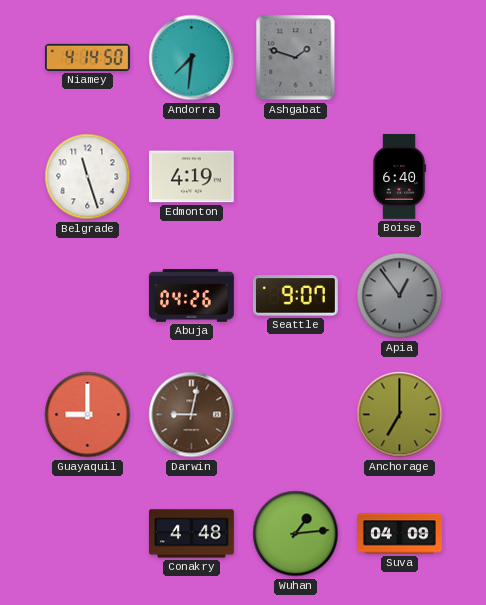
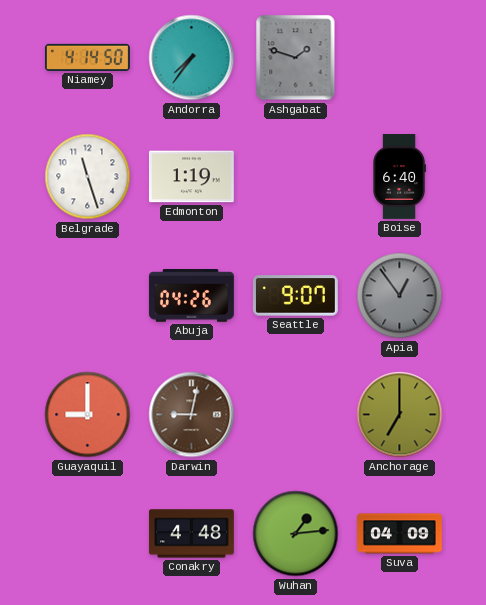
Andorra: 7:31 -> 7:36 (192, 58)
Edmonton: 4:19 -> 1:19 (191, 177)
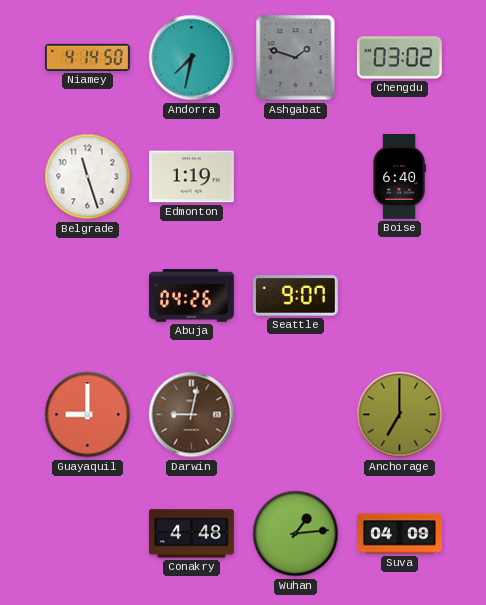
Andorra: 7:36 -> 7:32 (192, 58)
Chengdu: none -> 03:02 (399, 58)
Apia: 12:54 -> none (400, 296)
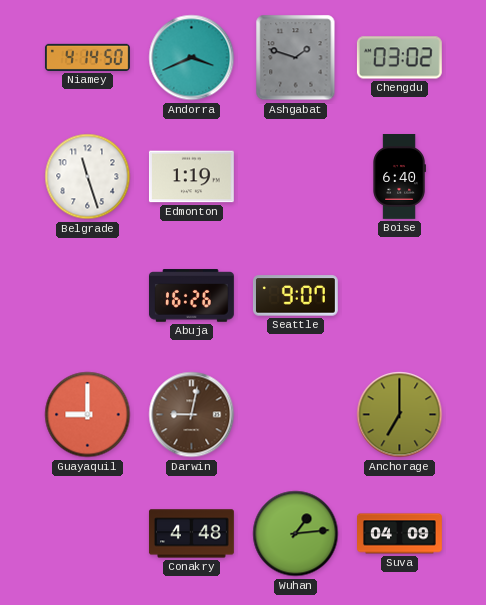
Andorra: 7:32 -> 3:41 (192, 58)
Abuja: 04:26 -> 16:26 (191, 296)
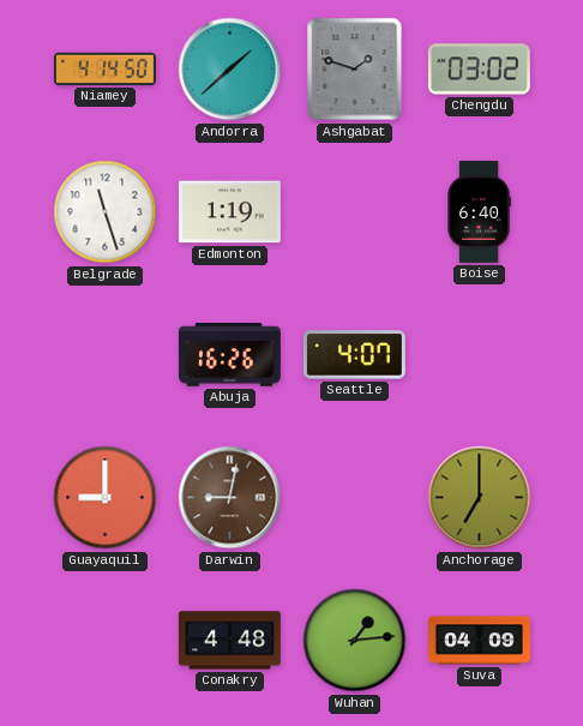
Andorra: 3:41 -> 1:38 (230, 70)
Seattle: 9:07 -> 4:07 (354, 355)
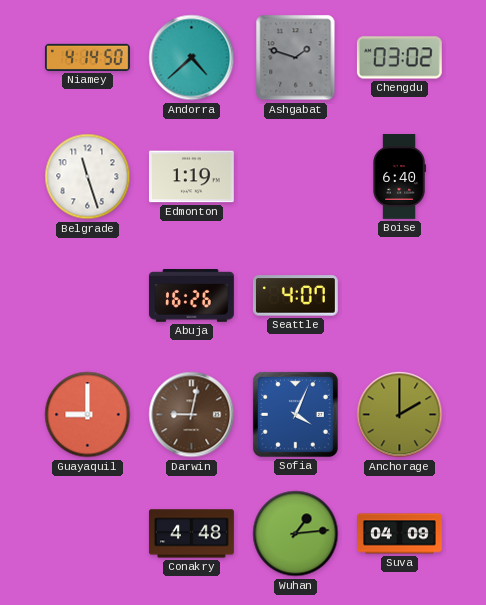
Andorra: 1:38 -> 4:38 (192, 58)
Sofia: none -> 4:04 (295, 414)
Anchorage: 7:00 -> 2:00 (400, 415)
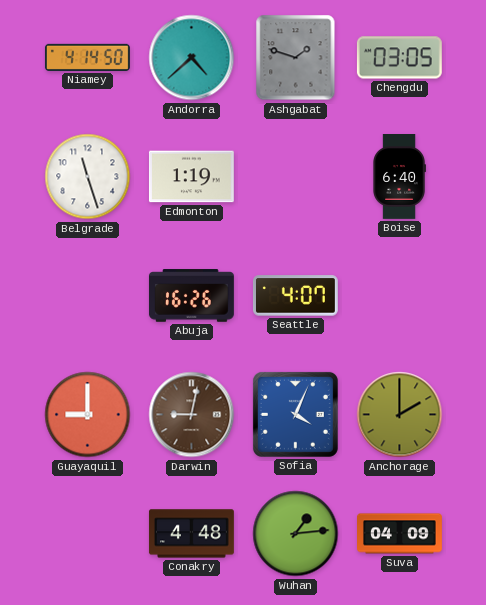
Chengdu: 03:02 -> 03:05 (399, 58)
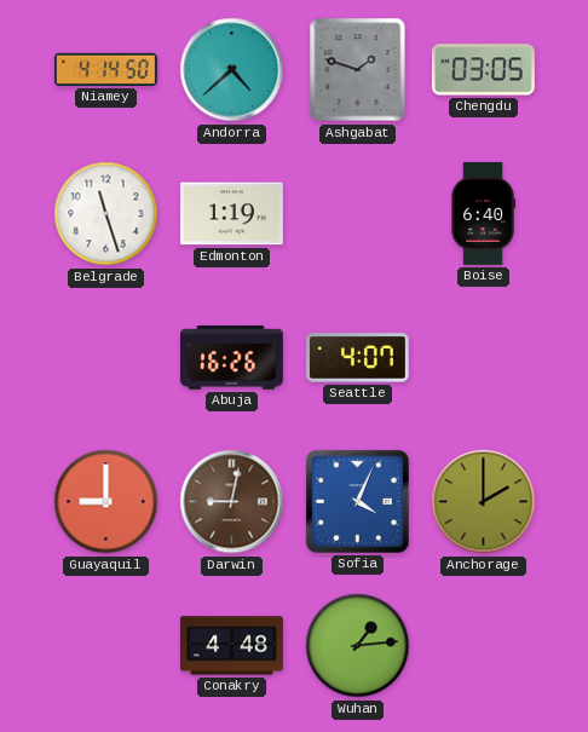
Suva: 04:09 -> none (400, 534)
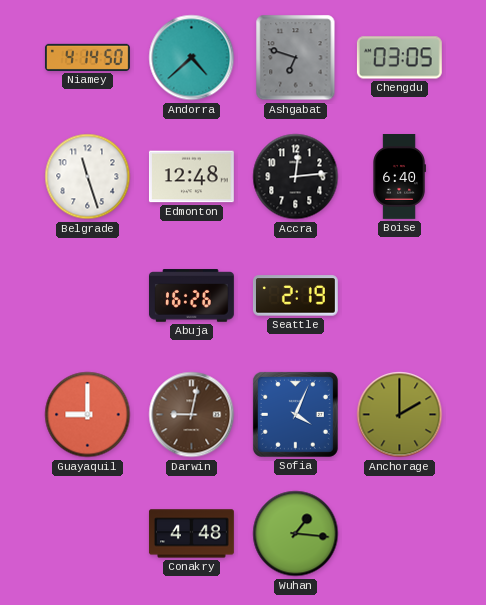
Ashgabat: 1:48 -> 6:48 (296, 58)
Edmonton: 1:19 -> 12:48 (191, 177)
Accra: none -> 12:14 (296, 177)
Seattle: 4:07 -> 2:19 (295, 296)
Wuhan: 1:14 -> 1:16 (296, 534)
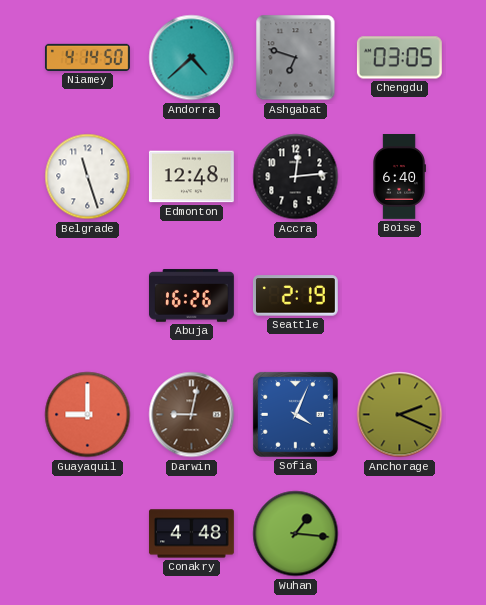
Anchorage: 2:00 -> 2:19 (400, 415)
